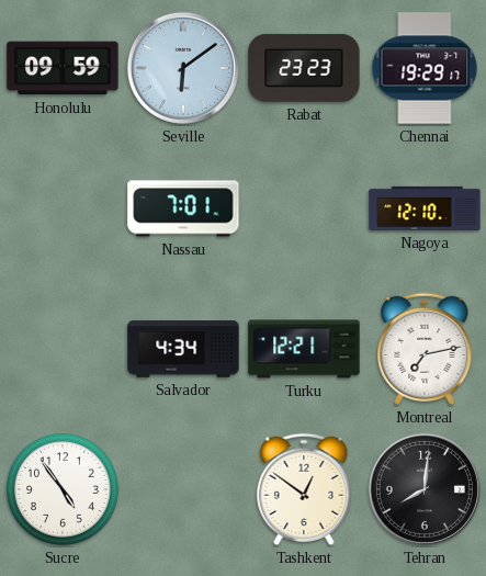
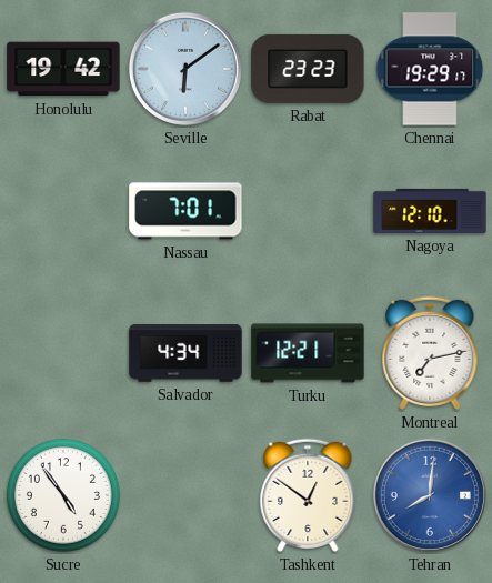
Honolulu: 09:59 -> 19:42 (63, 69)
Tehran dial: black -> blue (430, 495)
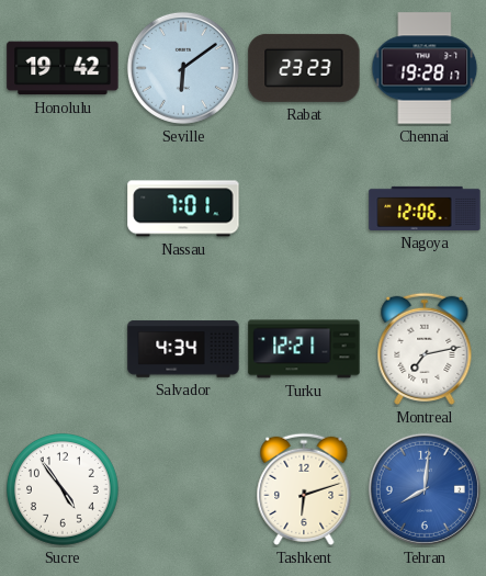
Chennai: 19:29 -> 19:28 (425, 68)
Nagoya: 12:10 -> 12:06 (425, 208)
Tashkent: 12:51 -> 6:12 (304, 489)
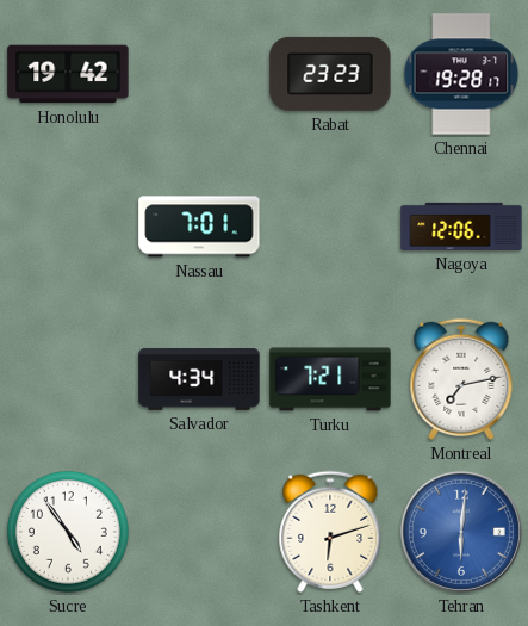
Seville: 6:09 -> none (183, 68)
Turku: 12:21 -> 7:21 (330, 379)
Tehran: 8:01 -> 6:01 (461, 532)
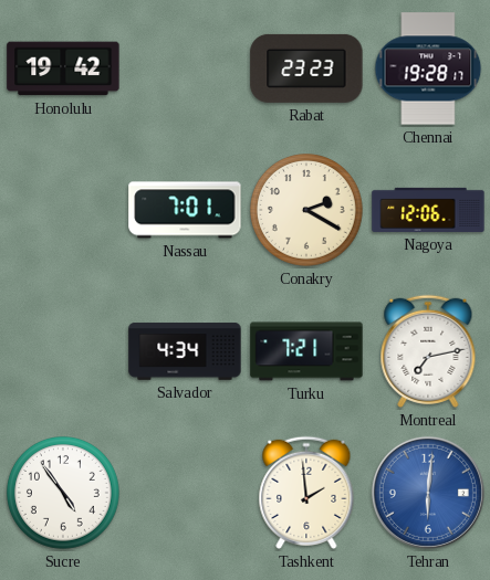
Conakry: none -> 2:20 (307, 211)
Tashkent: 6:12 -> 1:59 (306, 493)
